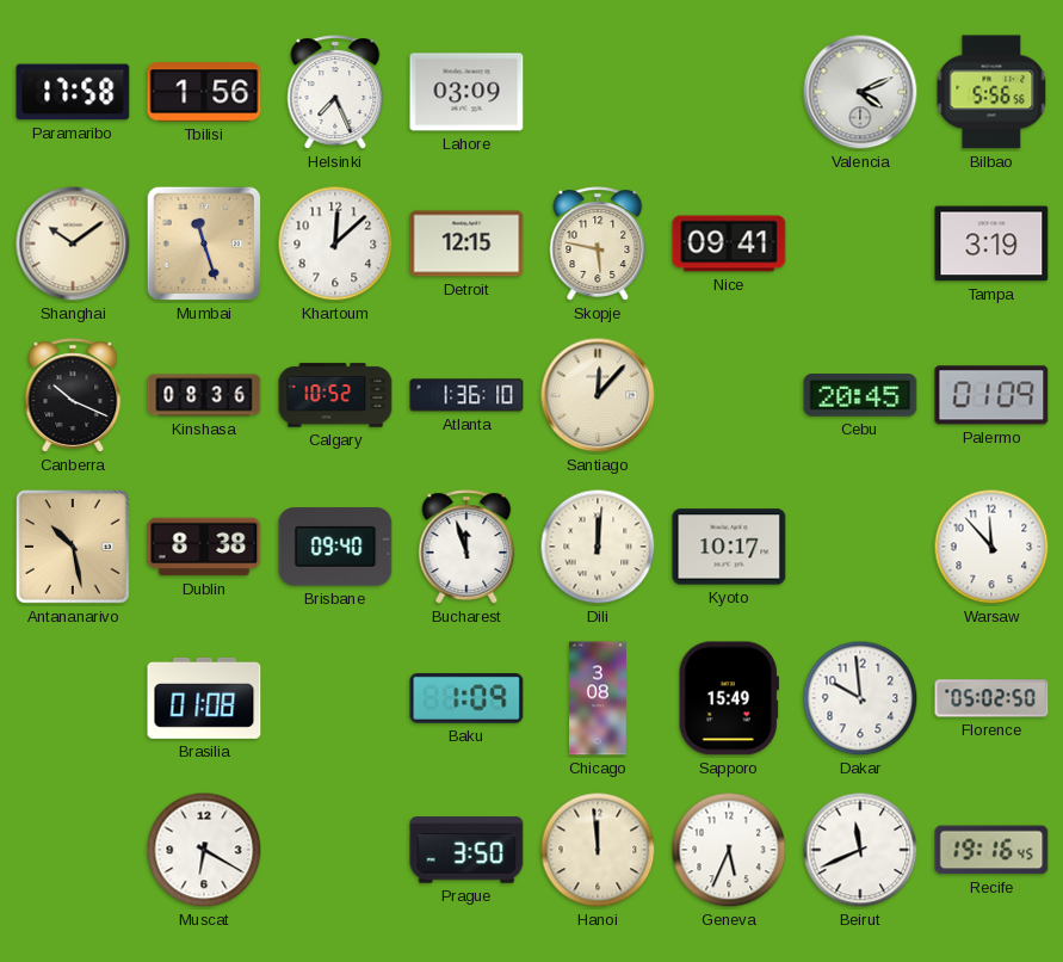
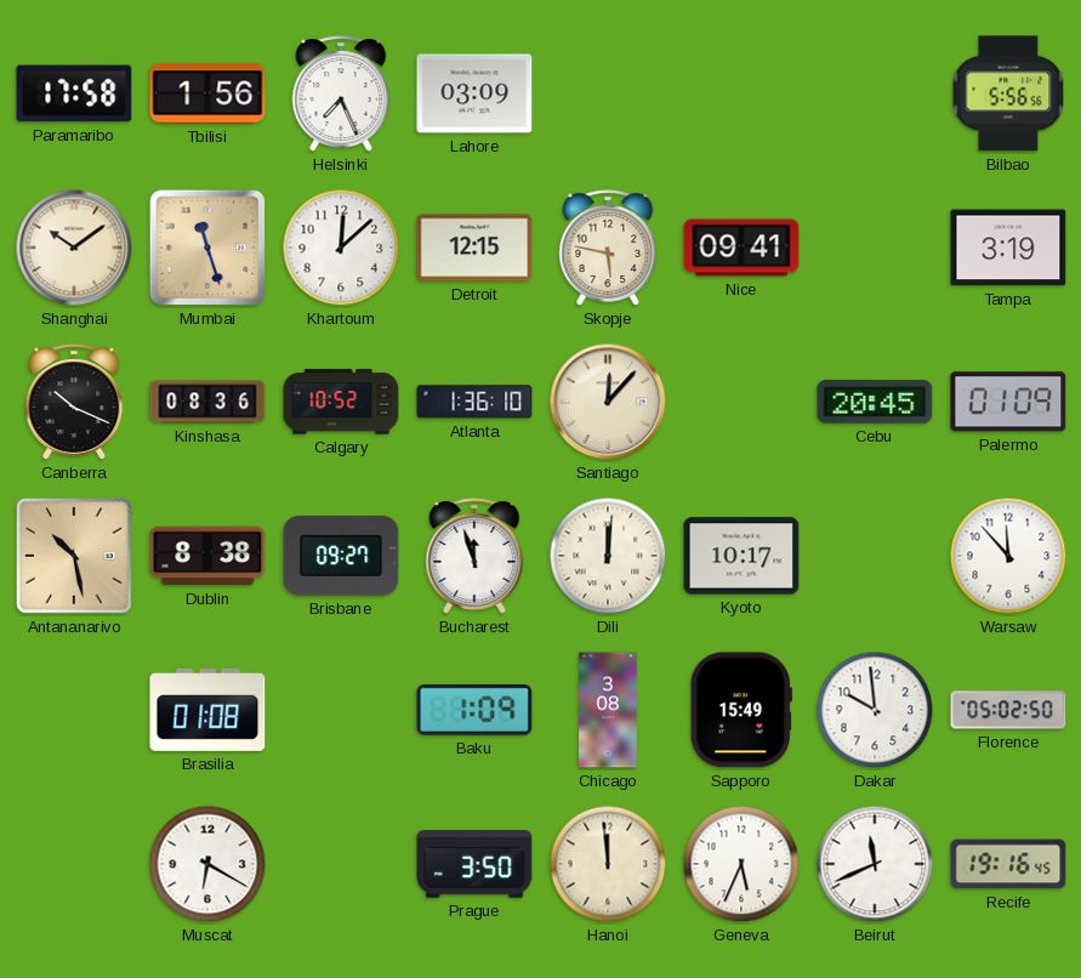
Valencia: 4:11 -> none (860, 92)
Brisbane: 09:40 -> 09:27 (341, 556)
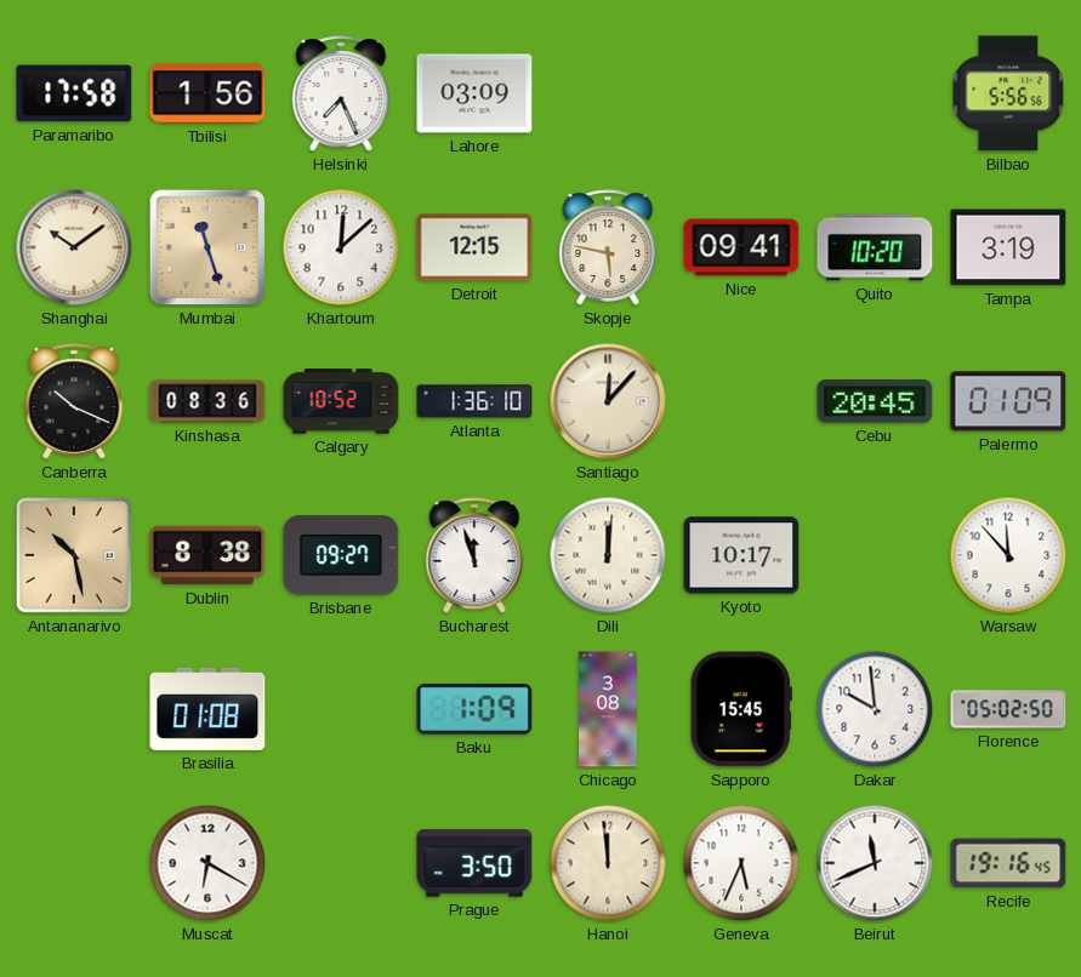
Quito: none -> 10:20 (875, 247)
Sapporo: 15:49 -> 15:45 (741, 709)
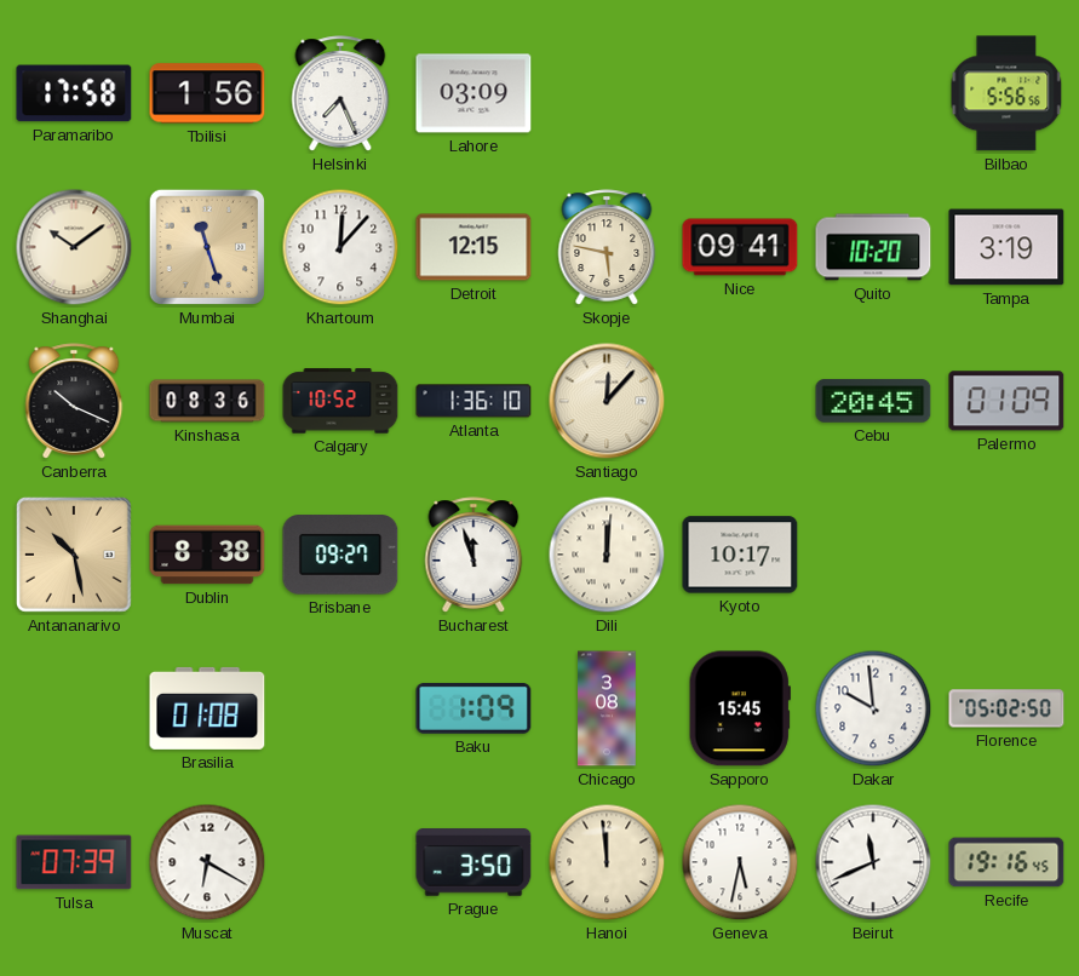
Khartoum: 12:08 -> 12:07 (340, 247)
Warsaw: 11:53 -> none (1008, 555)
Tulsa: none -> 07:39 (74, 862)
Geneva: 5:34 -> 5:32 (740, 862)
